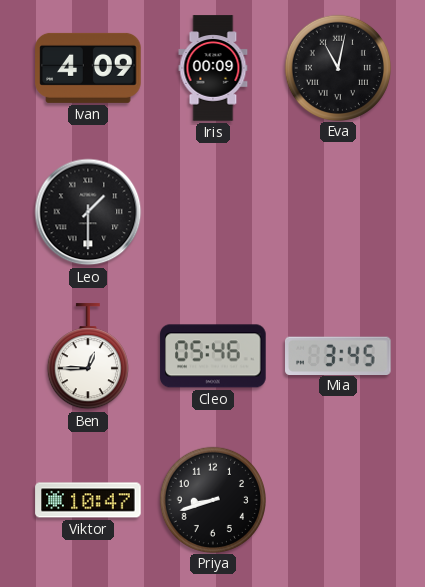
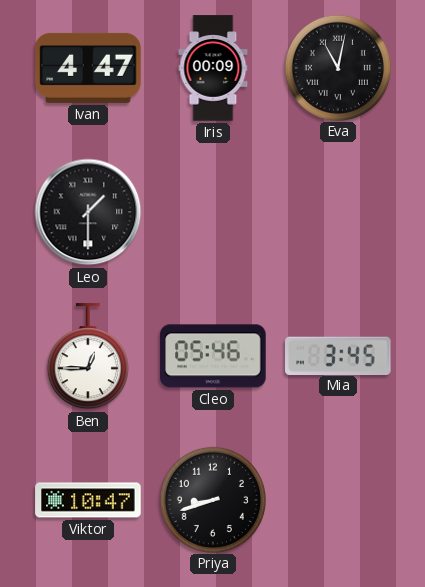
Ivan: 4:09 -> 4:47 (88, 68)
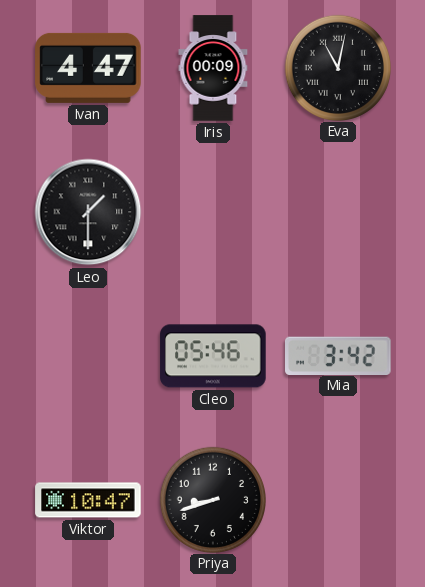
Ben: 12:45 -> none (88, 357)
Mia: 3:45 -> 3:42 (339, 355)
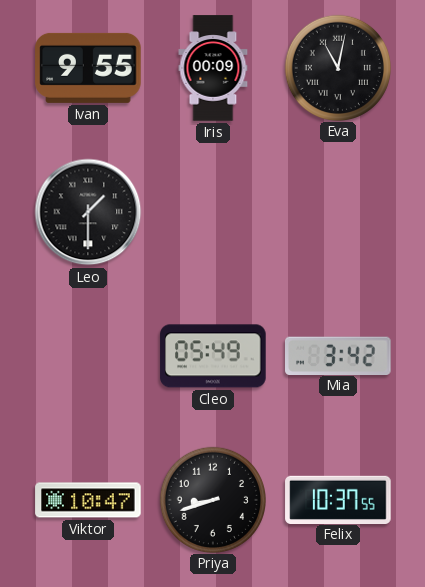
Ivan: 4:47 -> 9:55 (88, 68)
Cleo: 05:46 -> 05:49 (213, 356)
Felix: none -> 10:37 (338, 499)
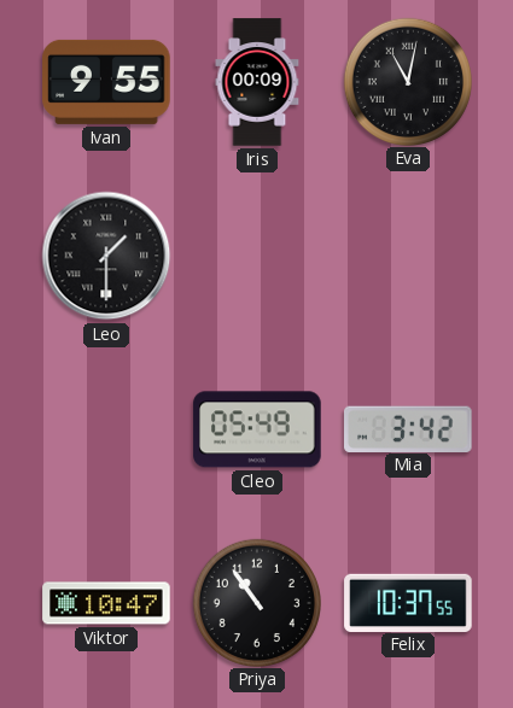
Priya: 8:42 -> 10:54 (256, 602)
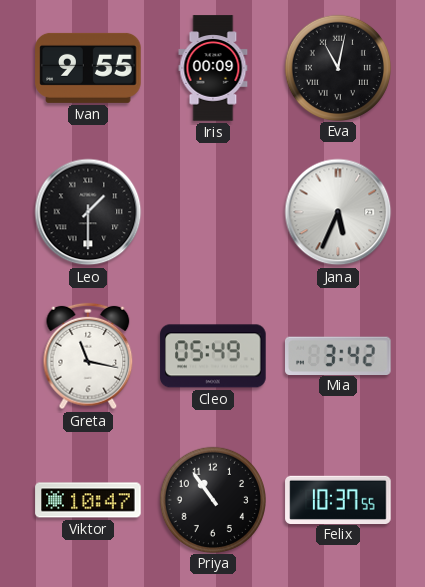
Jana: none -> 5:34 (338, 212)
Greta: none -> 11:17 (88, 356)
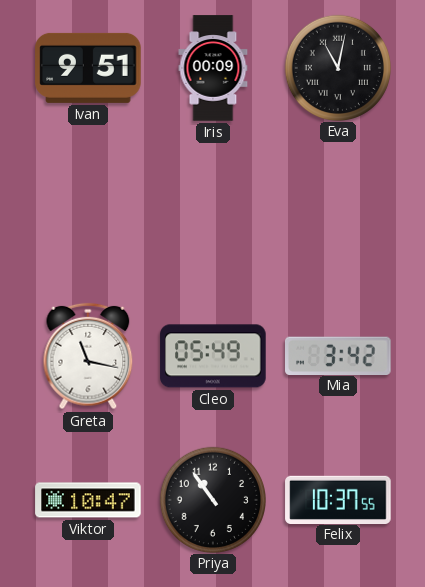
Ivan: 9:55 -> 9:51 (88, 68)
Leo: 1:30 -> none (88, 212)
Jana: 5:34 -> none (338, 212)
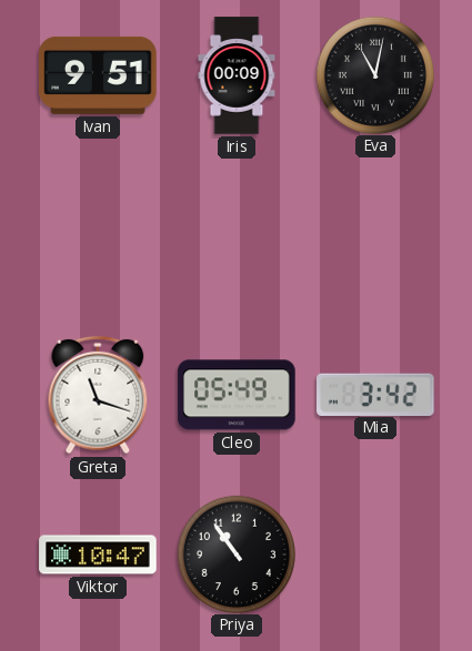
Greta: 11:17 -> 11:18 (98, 395)
Felix: 10:37 -> none (338, 499)
